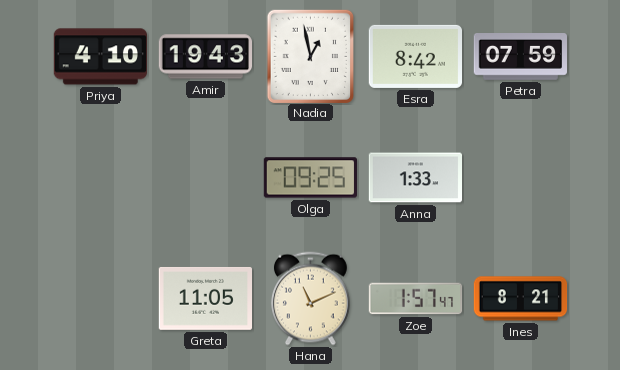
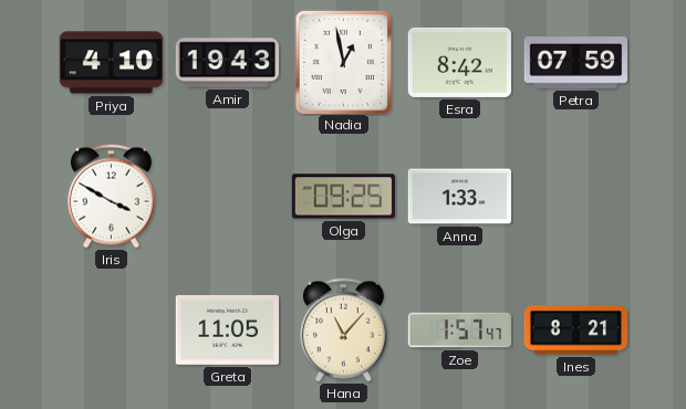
Iris: none -> 3:50 (111, 197)
Hana: 11:11 -> 11:07 (343, 331)
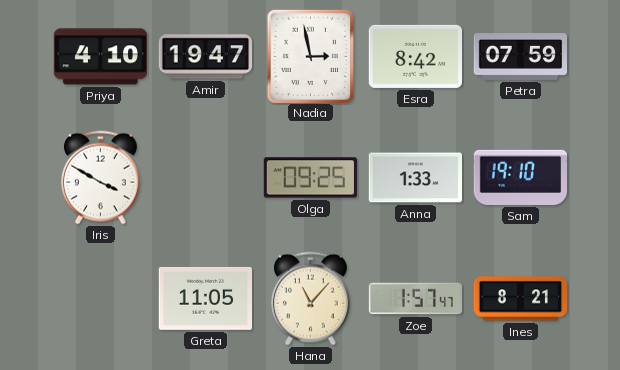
Amir: 19:43 -> 19:47 (206, 57)
Nadia: 12:58 -> 2:58 (310, 56)
Sam: none -> 19:10 (521, 177)
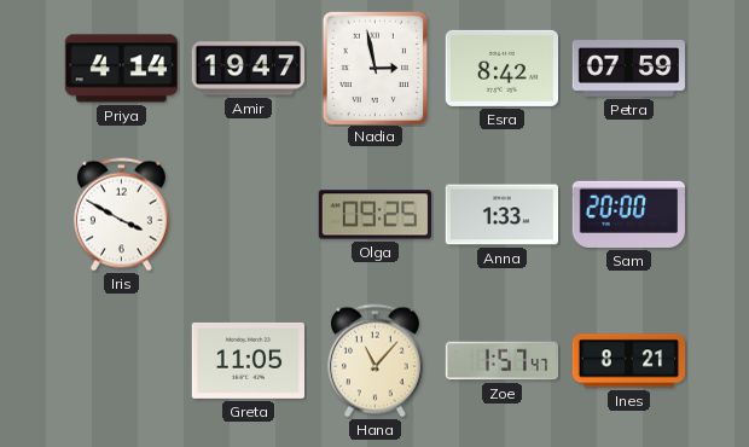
Priya: 4:10 -> 4:14 (121, 69)
Sam: 19:10 -> 20:00 (629, 214)
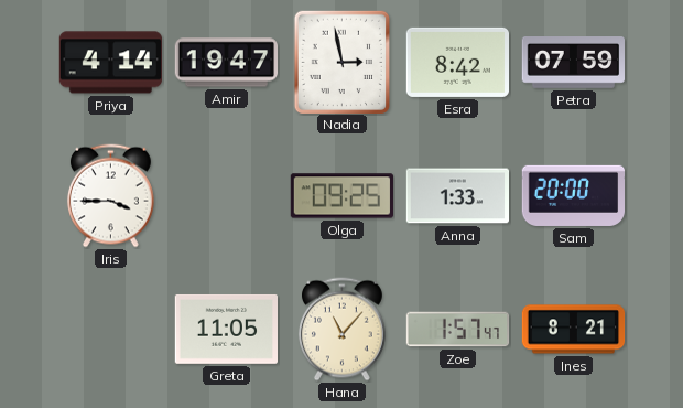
Iris: 3:50 -> 3:45 (110, 196)
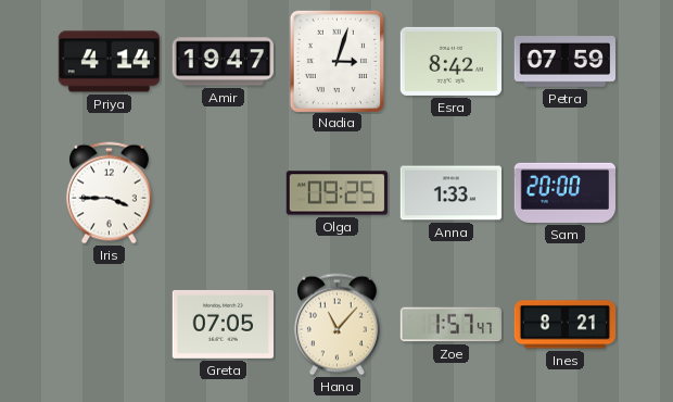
Nadia: 2:58 -> 3:03 (336, 61)
Greta: 11:05 -> 07:05 (223, 324)
